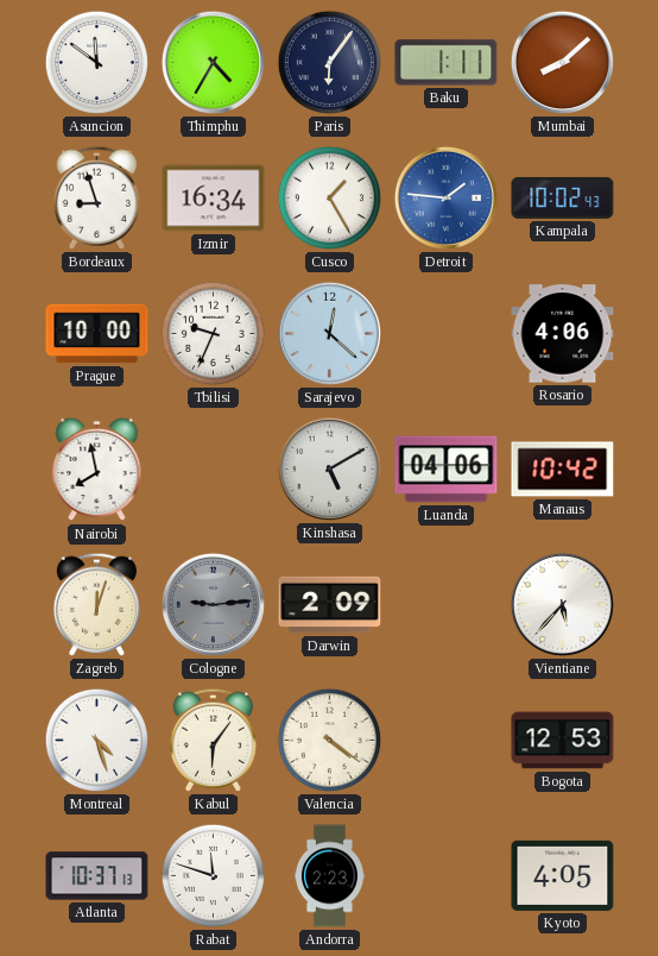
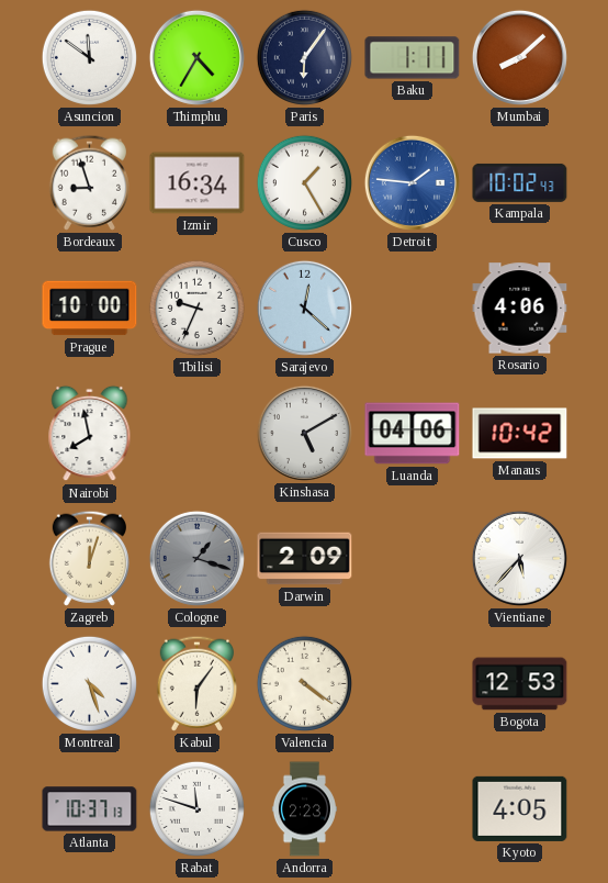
Cologne: 9:14 -> 1:18 (196, 558)
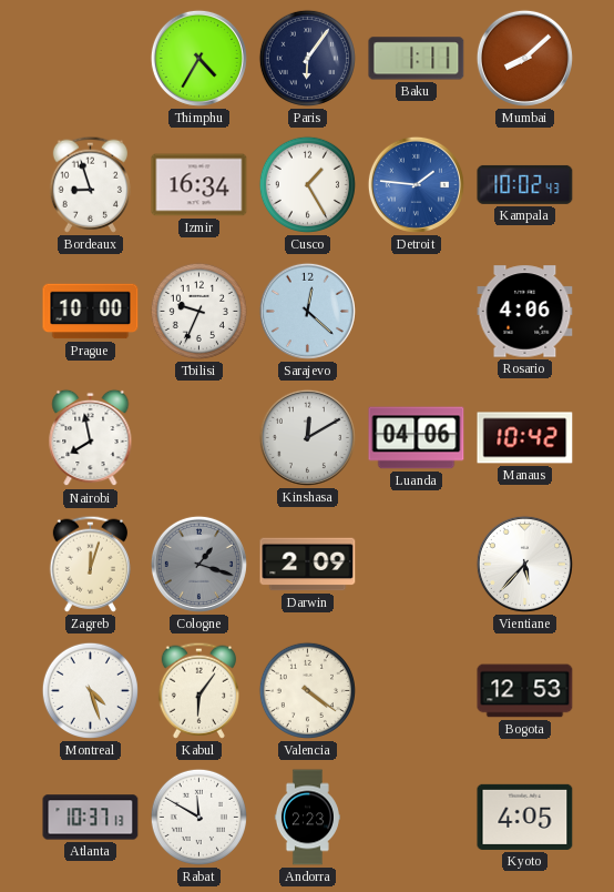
Asuncion: 11:51 -> none (89, 57)
Kinshasa: 5:10 -> 12:10 (307, 437)
Rabat: 11:48 -> 11:50 (198, 817)
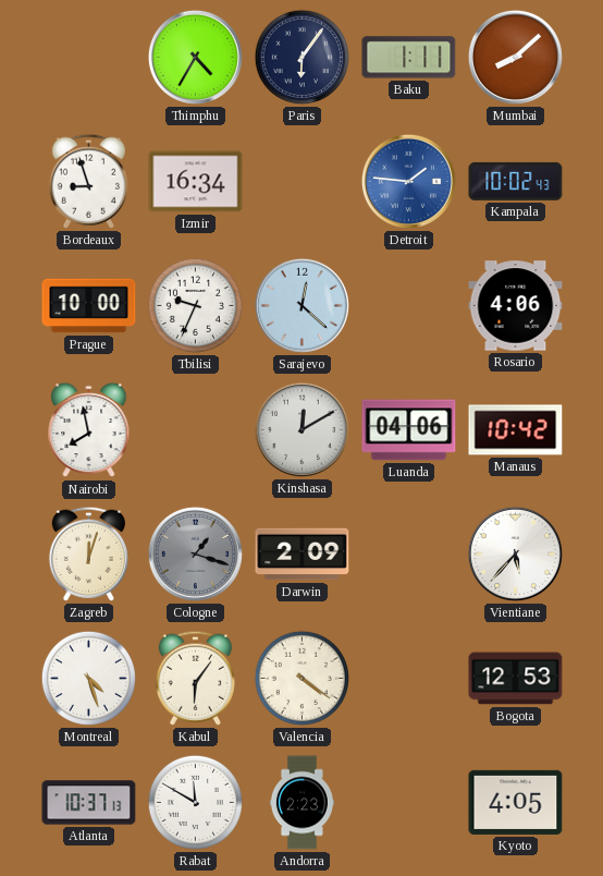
Cusco: 1:25 -> none (307, 184)
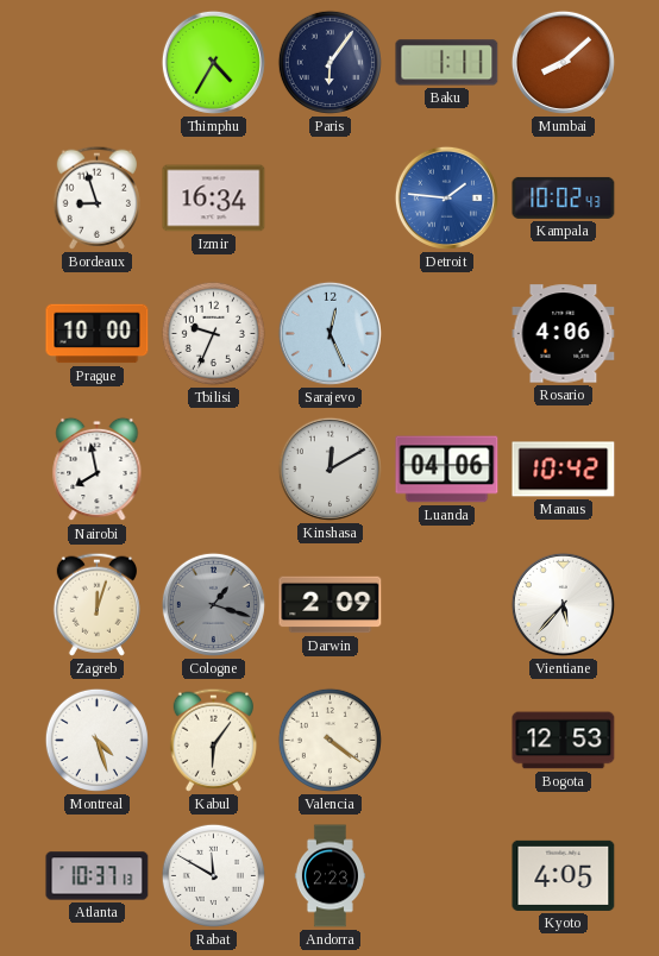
Sarajevo: 12:22 -> 12:26 (329, 333)
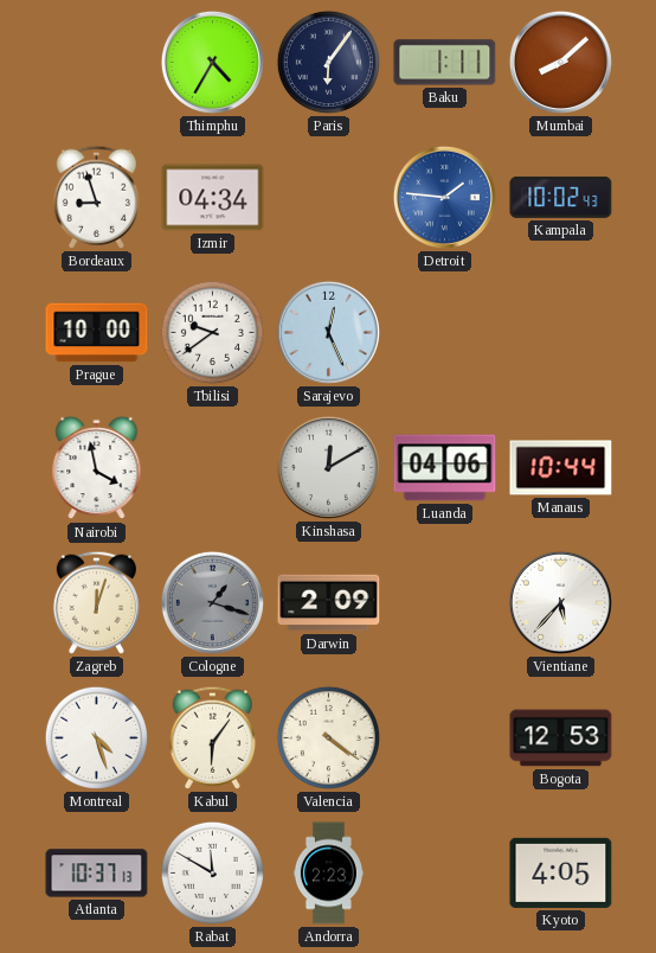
Izmir: 16:34 -> 04:34 (213, 198)
Tbilisi: 9:34 -> 9:39 (212, 332)
Rosario: 4:06 -> none (564, 334)
Nairobi: 7:58 -> 3:58 (97, 468)
Manaus: 10:42 -> 10:44 (561, 468)
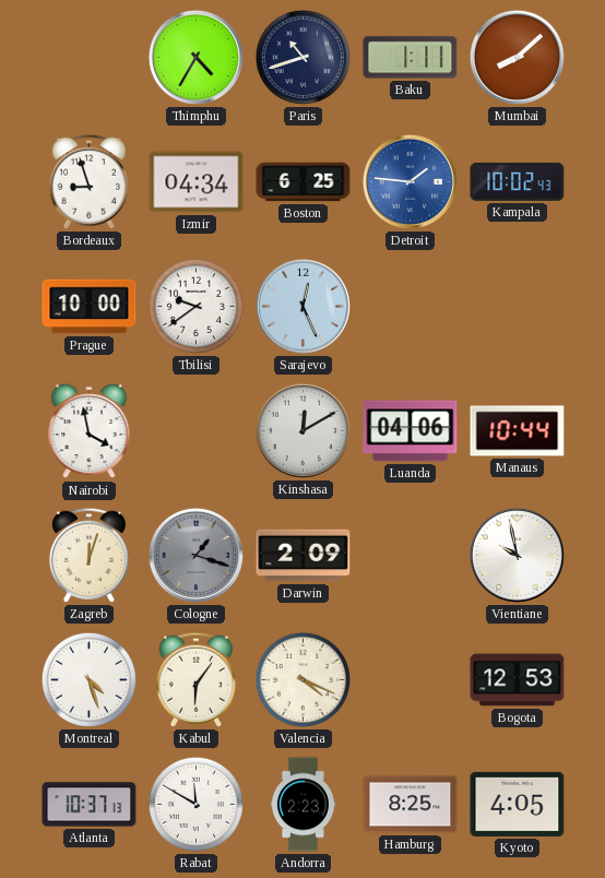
Paris: 6:06 -> 10:42 (302, 57)
Boston: none -> 6:25 (304, 182)
Vientiane: 5:37 -> 9:58 (517, 555)
Valencia: 4:21 -> 4:19 (302, 679)
Hamburg: none -> 8:25 (411, 805)
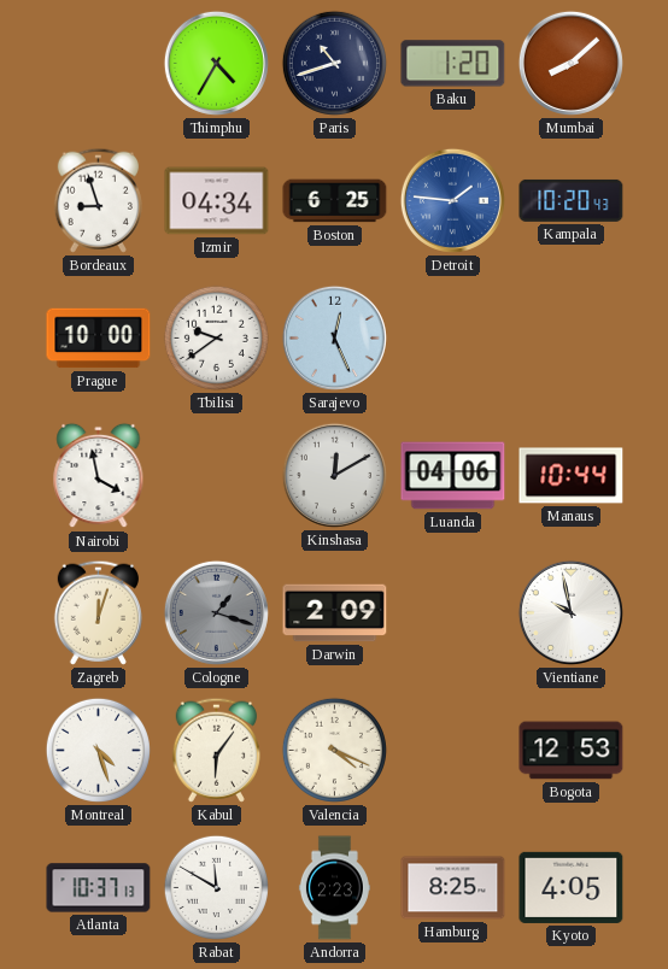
Baku: 1:11 -> 1:20 (453, 64)
Kampala: 10:02 -> 10:20 (572, 200)
